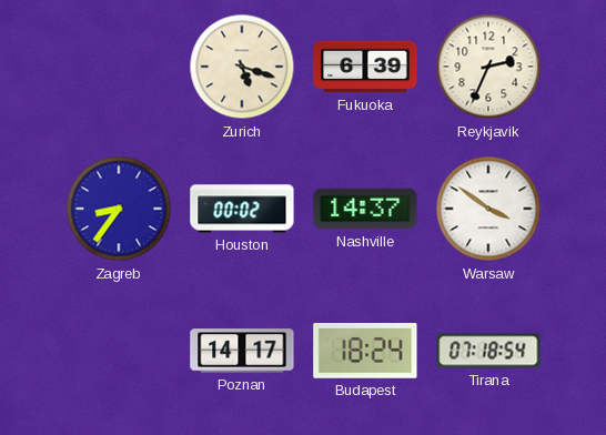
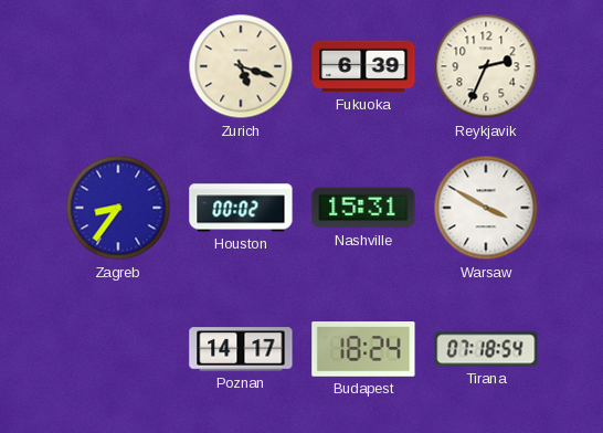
Nashville: 14:37 -> 15:31 (363, 208)
Warsaw: 3:51 -> 3:50 (486, 208)
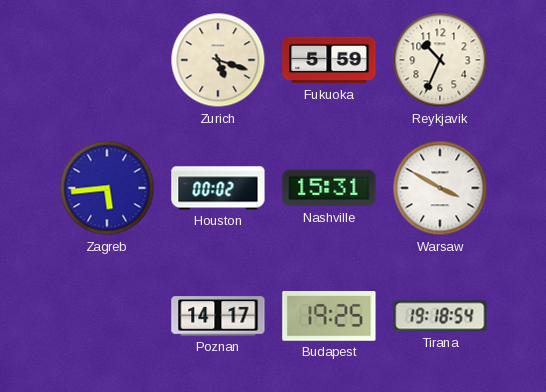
Fukuoka: 6:39 -> 5:59 (329, 60)
Reykjavik: 2:34 -> 10:34 (440, 60)
Zagreb: 8:36 -> 5:44 (107, 188)
Budapest: 18:24 -> 19:25 (329, 317)
Tirana: 07:18 -> 19:18 (440, 316)
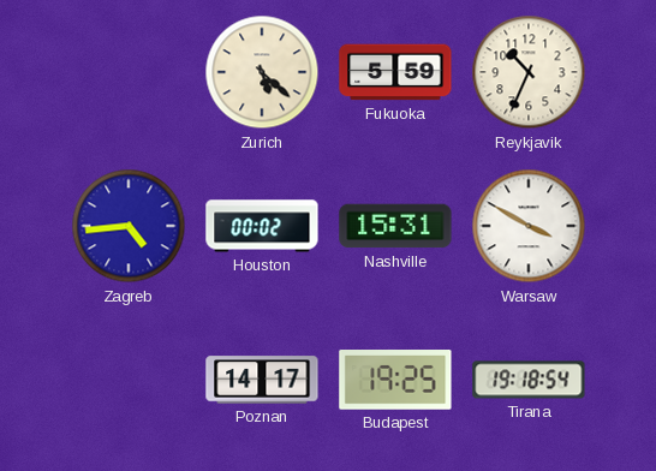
Zurich: 5:18 -> 5:22 (262, 72)
Zagreb: 5:44 -> 4:44 (129, 226)
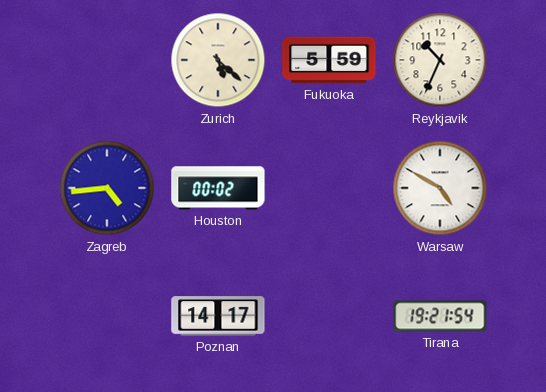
Nashville: 15:31 -> none (395, 226)
Warsaw: 3:50 -> 4:50 (440, 188)
Budapest: 19:25 -> none (395, 381)
Tirana: 19:18 -> 19:21 (440, 316)
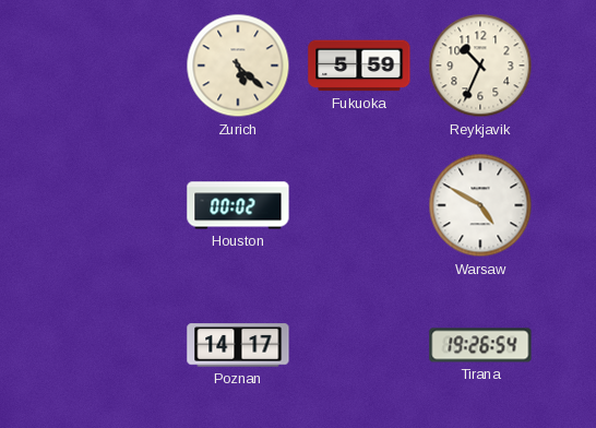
Zagreb: 4:44 -> none (107, 188)
Tirana: 19:21 -> 19:26 (480, 345)
